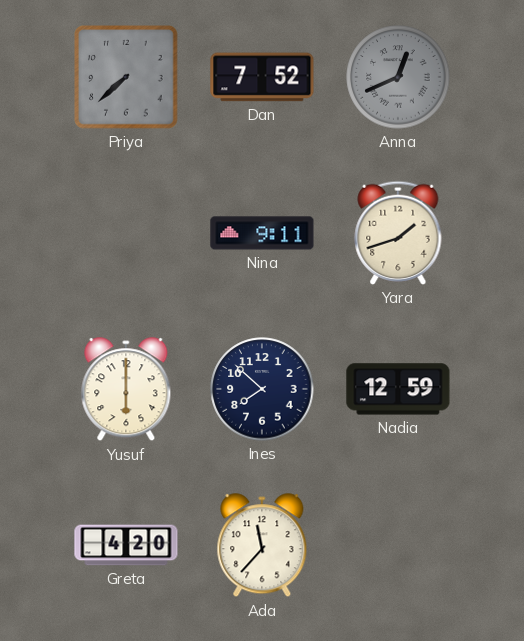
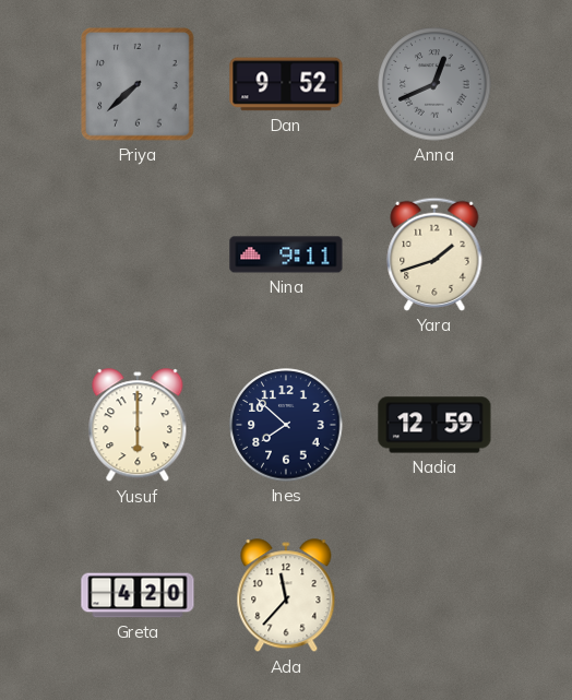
Dan: 7:52 -> 9:52 (286, 84)
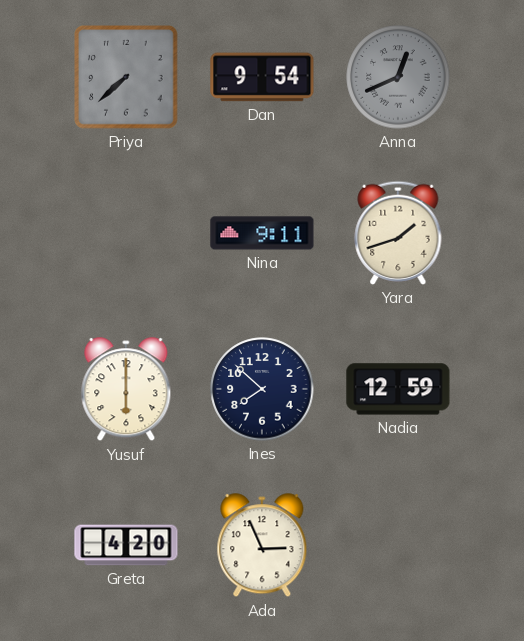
Dan: 9:52 -> 9:54 (262, 77)
Ada: 11:37 -> 2:56 (262, 546)
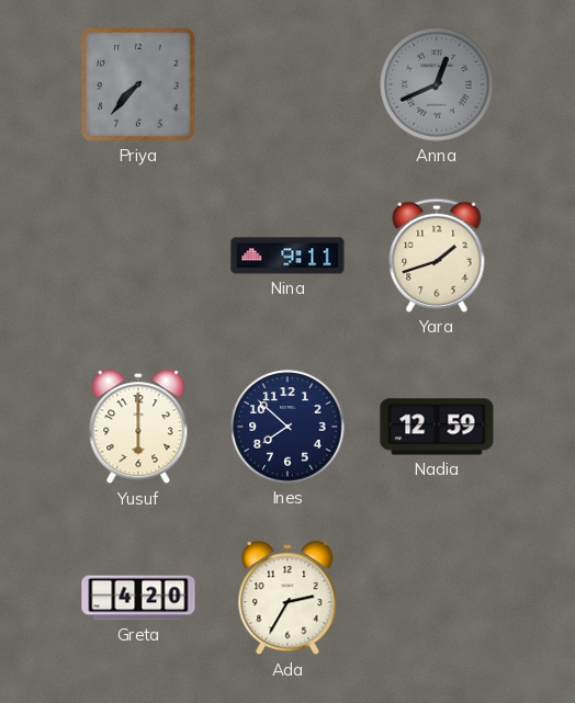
Priya: 7:38 -> 7:37 (138, 84)
Dan: 9:54 -> none (262, 77)
Ada: 2:56 -> 2:35 (287, 599)
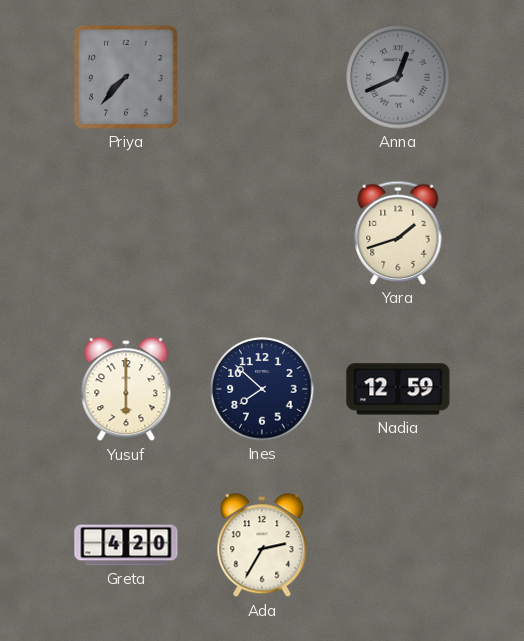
Nina: 9:11 -> none (287, 256)
